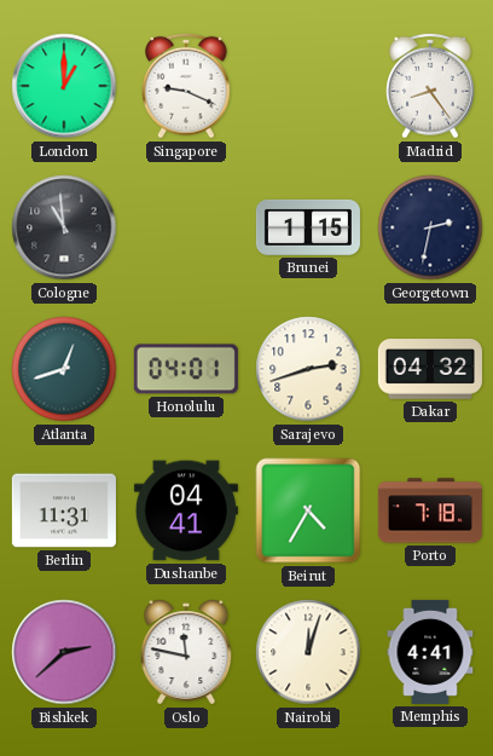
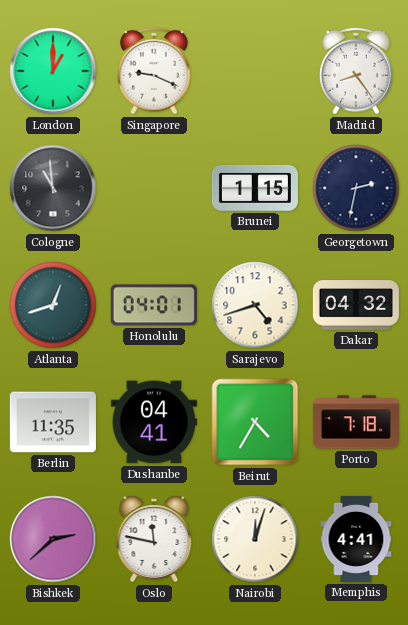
Sarajevo: 2:42 -> 4:42 (255, 305)
Berlin: 11:31 -> 11:35 (53, 422)
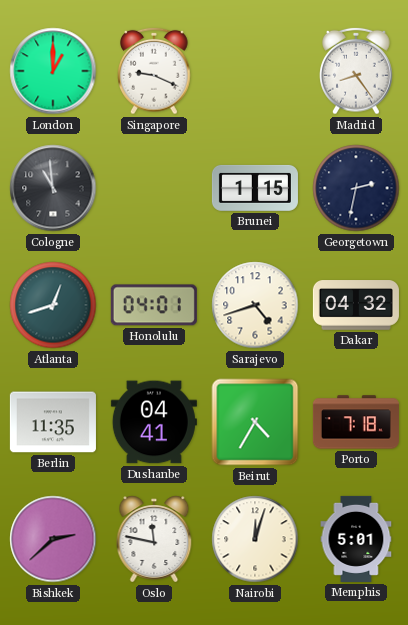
Memphis: 4:41 -> 5:01 (356, 539)
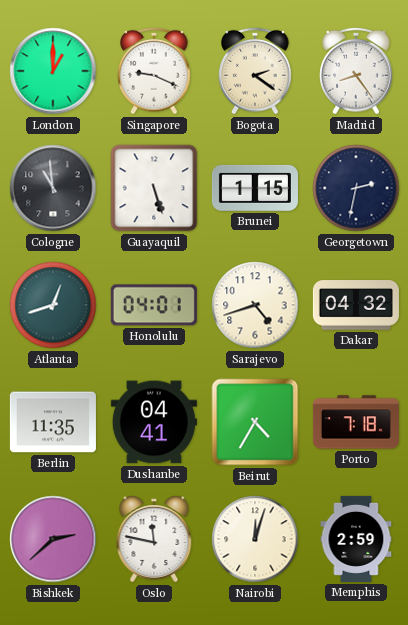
Bogota: none -> 2:21 (255, 71)
Guayaquil: none -> 5:27 (154, 188)
Memphis: 5:01 -> 2:59 (356, 539)
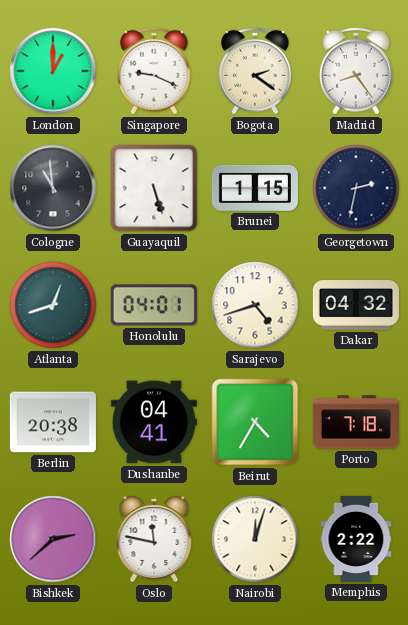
Berlin: 11:35 -> 20:38 (53, 422)
Memphis: 2:59 -> 2:22 (356, 539)
